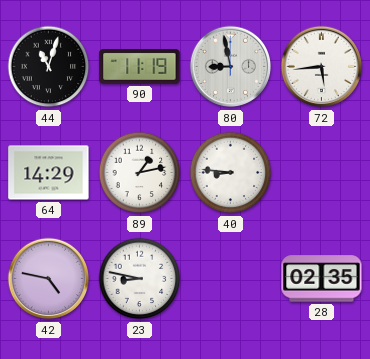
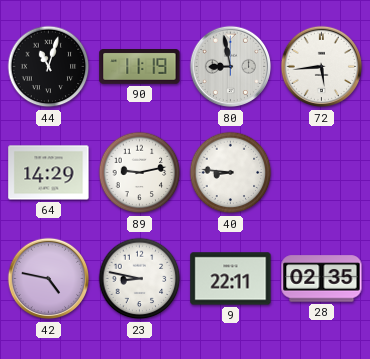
89: 1:13 -> 9:13 (140, 173)
9: none -> 22:11 (231, 279)
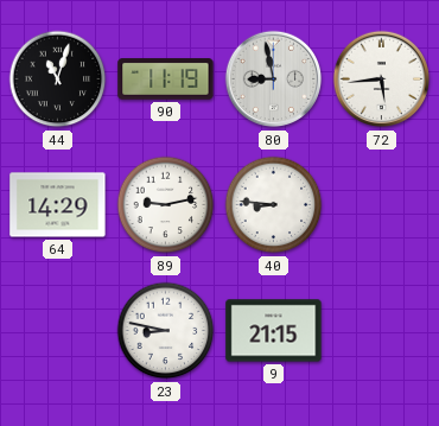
42: 4:47 -> none (49, 279)
9: 22:11 -> 21:15 (274, 331)
28: 02:35 -> none (322, 279)
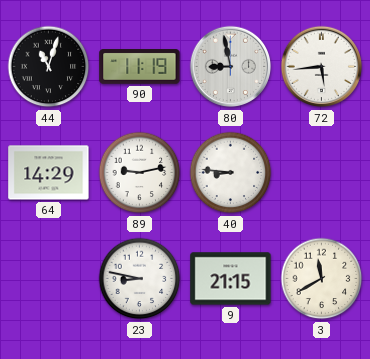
3: none -> 11:40 (322, 279)
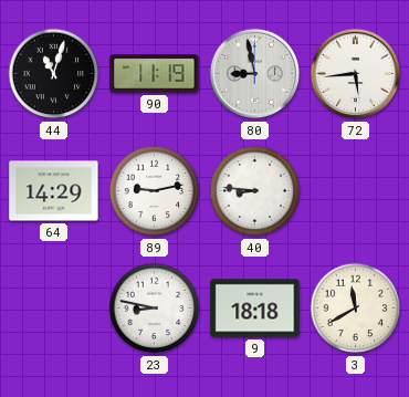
9: 21:15 -> 18:18 (255, 309)
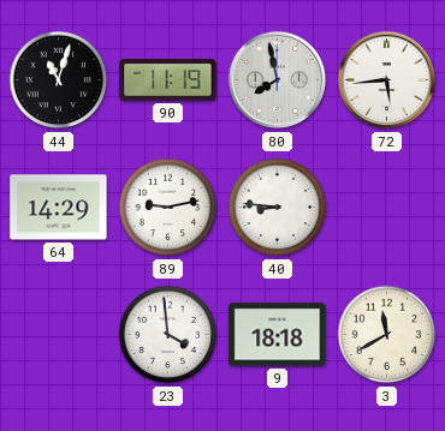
80: 8:58 -> 7:58 (278, 80)
23: 8:47 -> 3:59 (168, 335)
